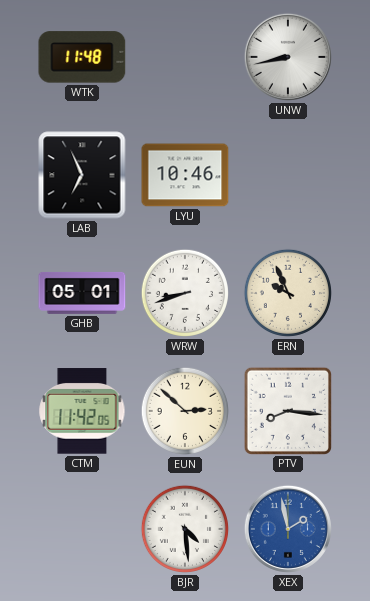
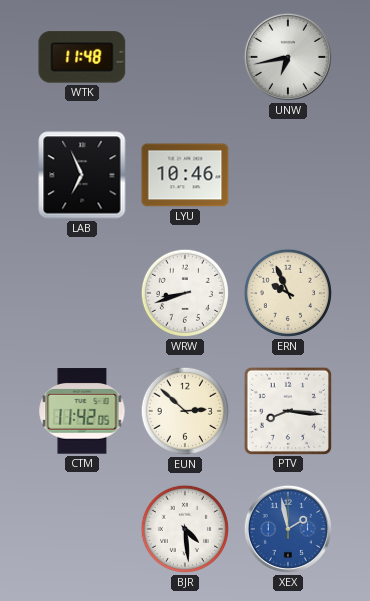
UNW: 8:43 -> 6:43 (288, 57)
GHB: 05:01 -> none (82, 293)
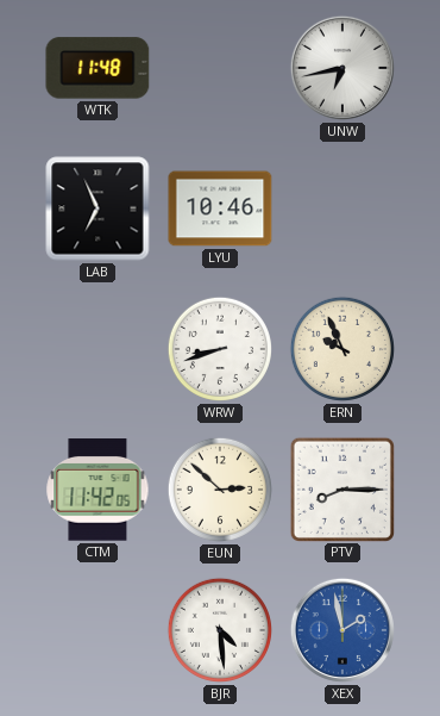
PTV: 8:16 -> 8:15 (341, 488)
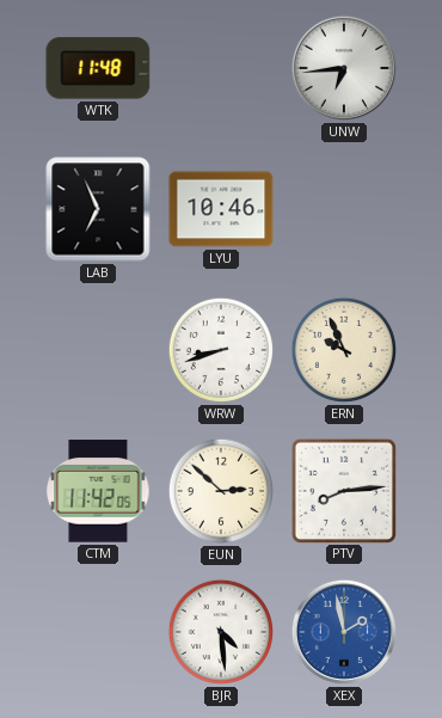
UNW: 6:43 -> 6:44 (344, 68)
PTV: 8:15 -> 8:14 (343, 490)
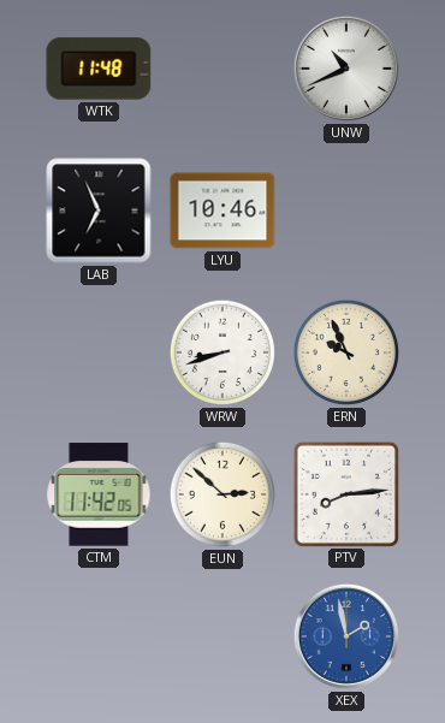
UNW: 6:44 -> 10:41 (346, 69)
BJR: 4:29 -> none (221, 632)
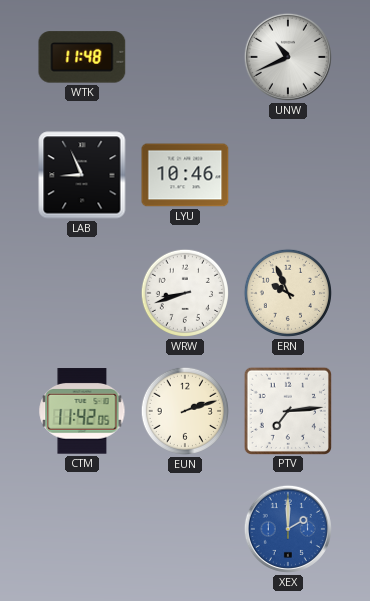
LAB: 6:56 -> 8:56 (82, 175)
EUN: 2:52 -> 2:12 (185, 411)
PTV: 8:14 -> 7:14 (287, 410)
XEX: 1:58 -> 2:00 (288, 529)
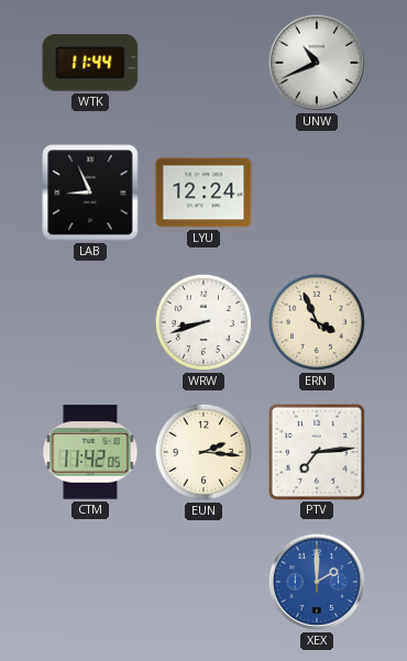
WTK: 11:48 -> 11:44 (90, 63)
LYU: 10:46 -> 12:24 (204, 192)
ERN: 9:56 -> 3:56 (317, 322)
EUN: 2:12 -> 2:16 (204, 452)
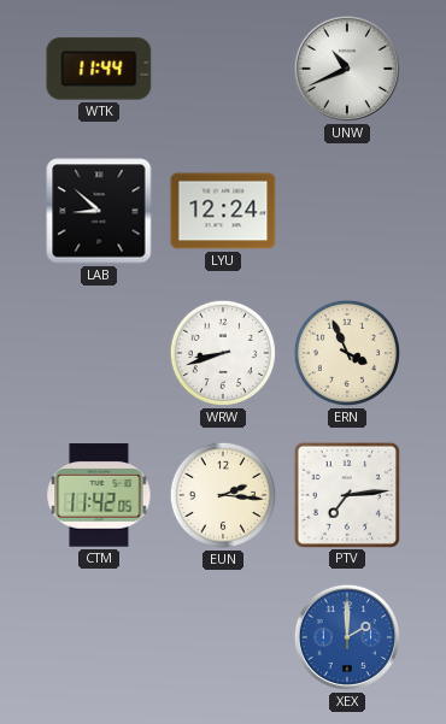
LAB: 8:56 -> 8:52 (99, 211)
